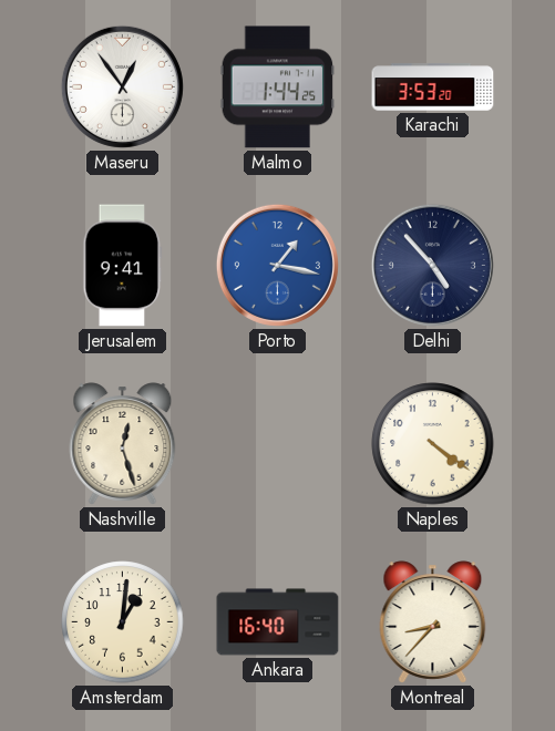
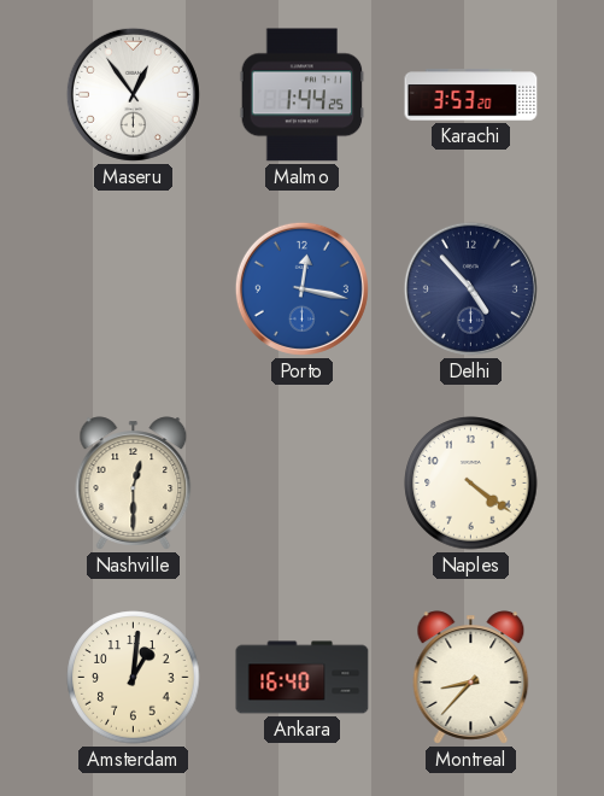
Jerusalem: 9:41 -> none (123, 266)
Porto: 1:17 -> 12:17 (301, 288)
Nashville: 12:27 -> 12:30 (134, 484)
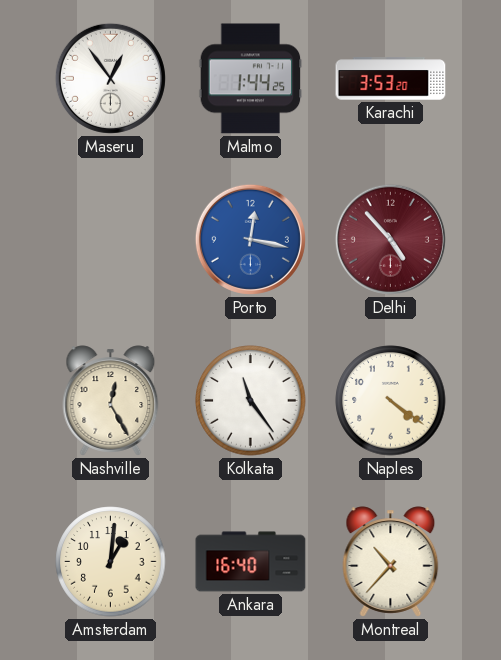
Delhi dial: navy -> burgundy (390, 239)
Nashville: 12:30 -> 12:25 (111, 401)
Kolkata: none -> 11:24 (251, 401)
Montreal: 8:37 -> 10:37 (391, 562)
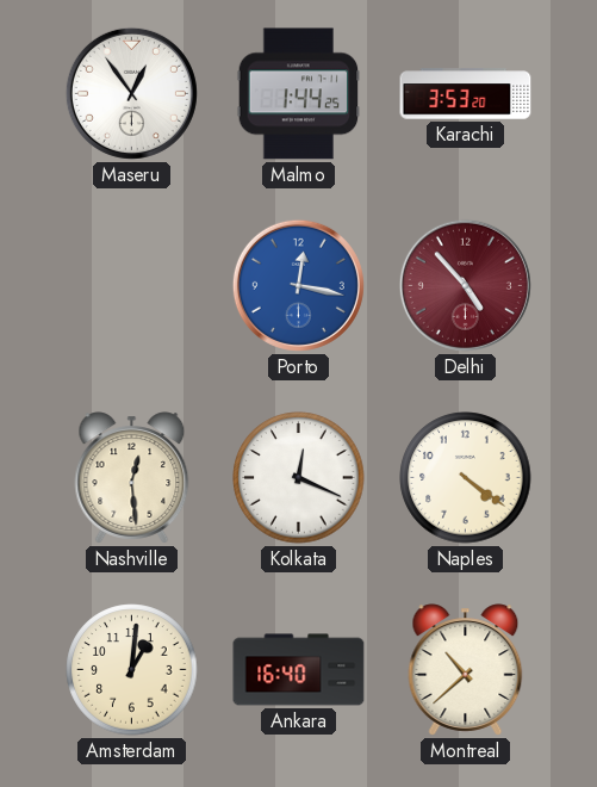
Nashville: 12:25 -> 12:29 (132, 478)
Kolkata: 11:24 -> 12:19 (299, 478)
Montreal: 10:37 -> 10:38 (466, 670)
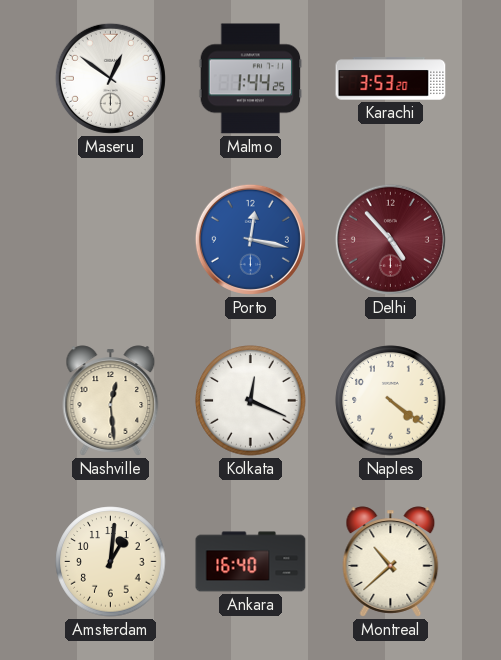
Maseru: 12:54 -> 12:51 (110, 78)
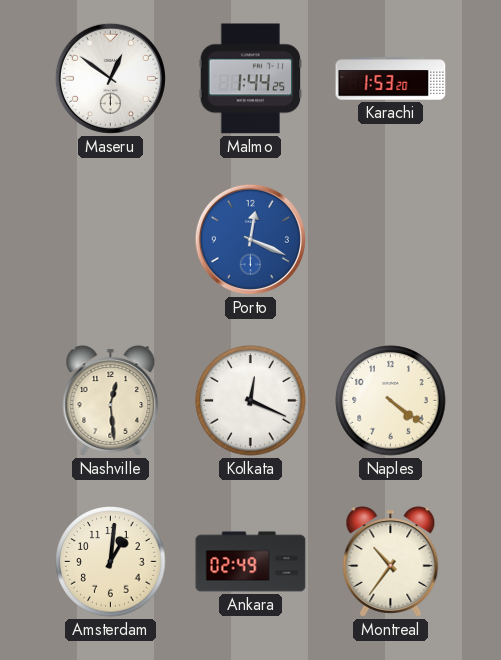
Karachi: 3:53 -> 1:53 (391, 79)
Porto: 12:17 -> 12:19 (250, 239)
Delhi: 4:53 -> none (390, 239)
Ankara: 16:40 -> 02:49 (251, 562)
Montreal: 10:38 -> 10:36 (391, 562)
